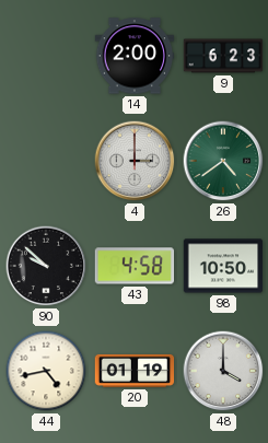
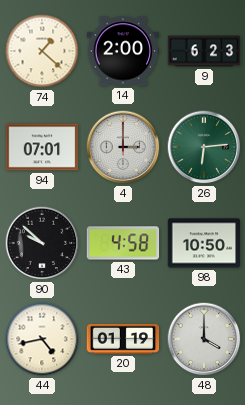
74: none -> 1:22 (42, 51)
94: none -> 07:01 (42, 147)
26: 4:39 -> 6:14 (204, 147)
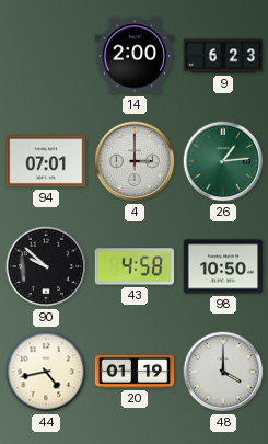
74: 1:22 -> none (42, 51)
26: 6:14 -> 1:14 (223, 161)
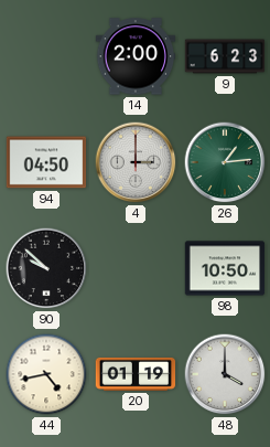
94: 07:01 -> 04:50 (46, 162)
43: 4:58 -> none (135, 266)
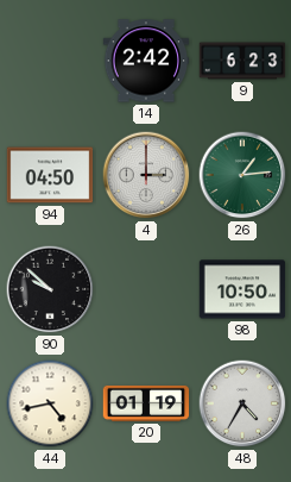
14: 2:00 -> 2:42 (146, 61)
48: 4:00 -> 4:35 (242, 403)
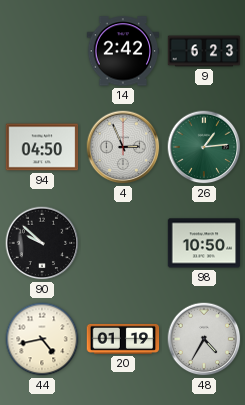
4: 3:00 -> 2:56 (123, 147)
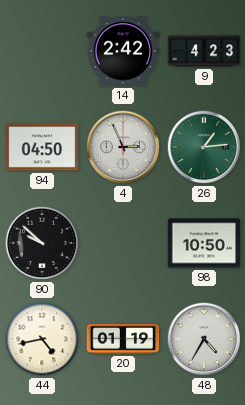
9: 6:23 -> 4:23 (204, 51)
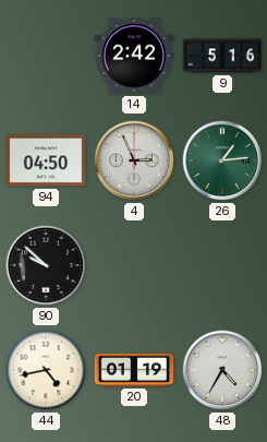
9: 4:23 -> 5:16 (222, 56)
98: 10:50 -> none (204, 243)
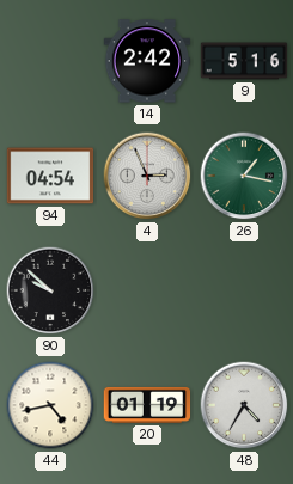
94: 04:50 -> 04:54 (50, 176)
26: 1:14 -> 1:17 (244, 176)
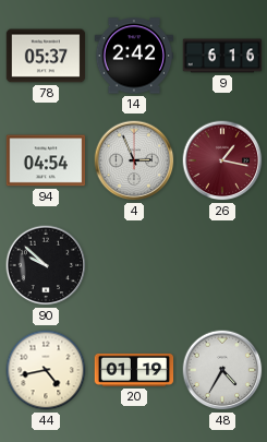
78: none -> 05:37 (46, 56)
9: 5:16 -> 6:16 (222, 56)
26 dial: green -> burgundy (222, 160)
